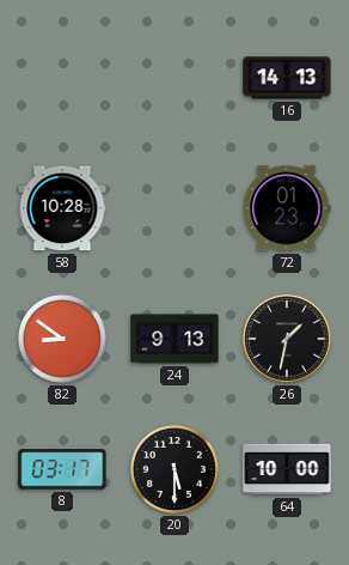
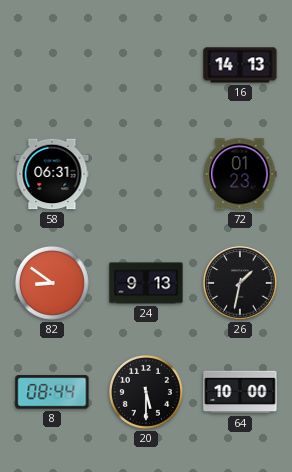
58: 10:28 -> 06:31 (52, 174)
8: 03:17 -> 08:44 (52, 392)
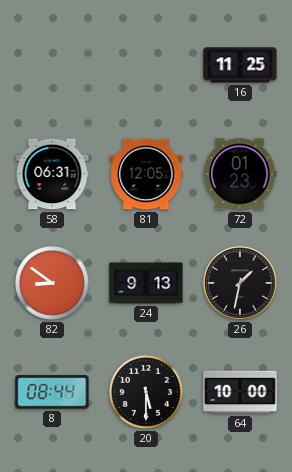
16: 14:13 -> 11:25 (240, 65)
81: none -> 12:05 (146, 174)
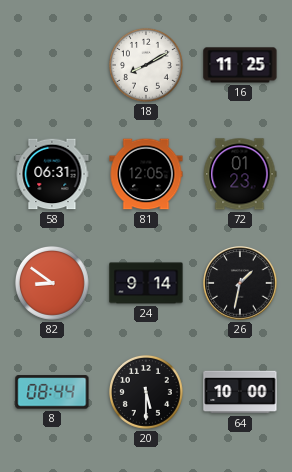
18: none -> 8:10 (146, 65)
24: 9:13 -> 9:14 (146, 283)
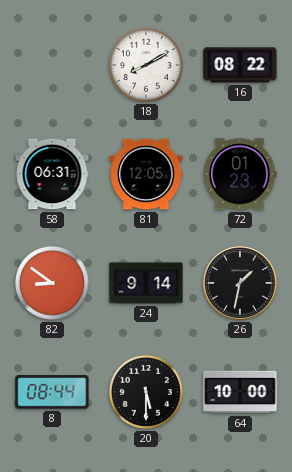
16: 11:25 -> 08:22 (240, 65)
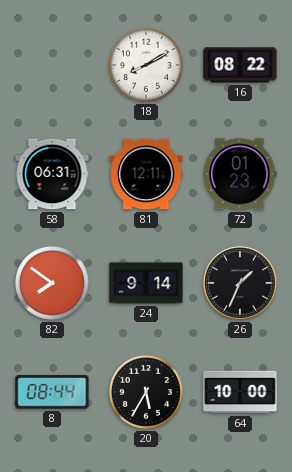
81: 12:05 -> 12:11 (146, 174)
82: 8:51 -> 7:51 (52, 283)
26: 1:32 -> 1:34 (240, 283)
20: 5:30 -> 5:35 (146, 392)
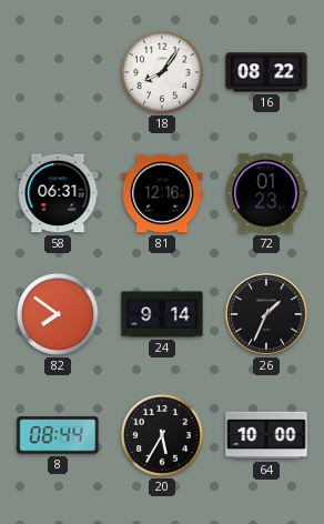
18: 8:10 -> 8:06 (162, 72)
81: 12:11 -> 12:16 (162, 193)
